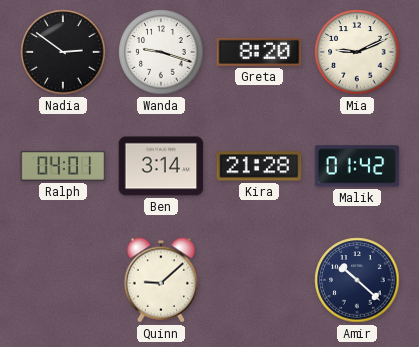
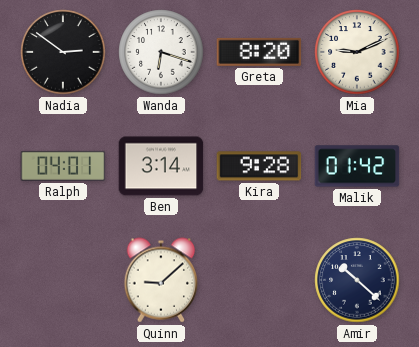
Wanda: 9:18 -> 6:18 (161, 52)
Kira: 21:28 -> 9:28 (259, 166)
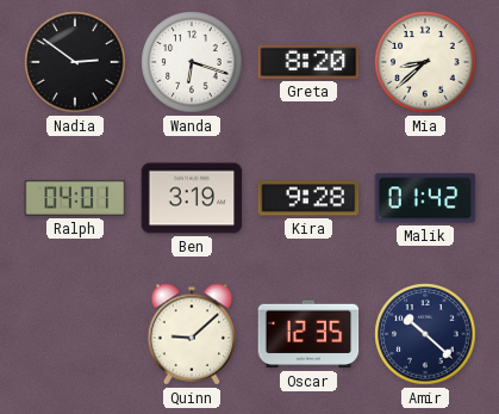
Mia: 9:11 -> 8:38 (425, 62)
Ben: 3:14 -> 3:19 (192, 198)
Oscar: none -> 12:35 (308, 334)
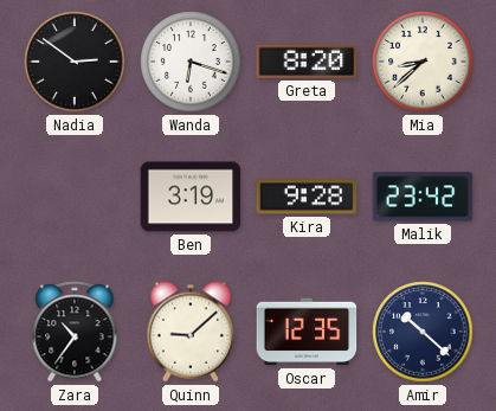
Ralph: 04:01 -> none (75, 198)
Malik: 01:42 -> 23:42 (423, 197)
Zara: none -> 10:36 (75, 332)
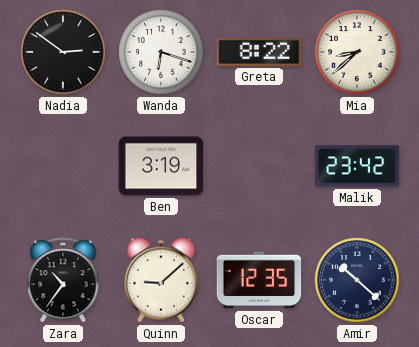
Greta: 8:20 -> 8:22 (259, 52)
Kira: 9:28 -> none (307, 197)
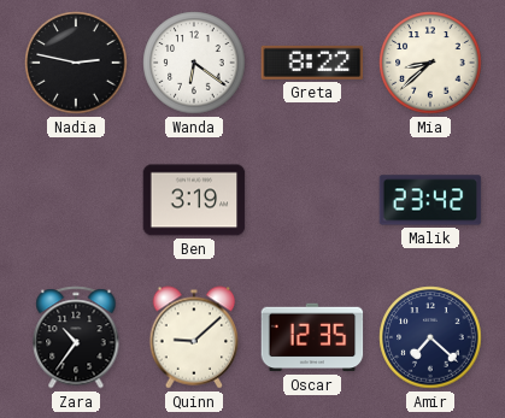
Nadia: 2:51 -> 2:47 (76, 63)
Wanda: 6:18 -> 6:21 (194, 63)
Amir: 10:22 -> 7:22 (430, 337)
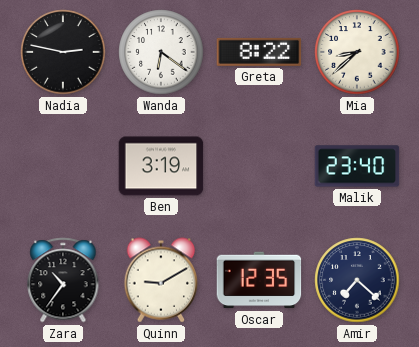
Malik: 23:42 -> 23:40 (357, 166)
Quinn: 9:08 -> 9:10 (161, 280)
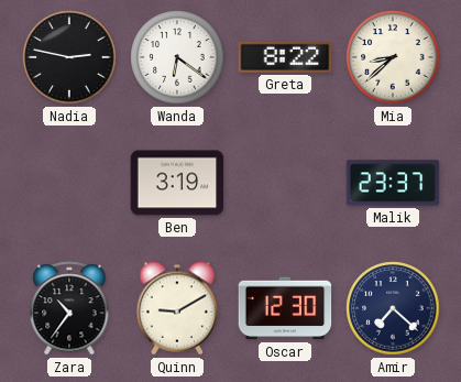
Malik: 23:40 -> 23:37 (393, 183)
Oscar: 12:35 -> 12:30 (285, 308)
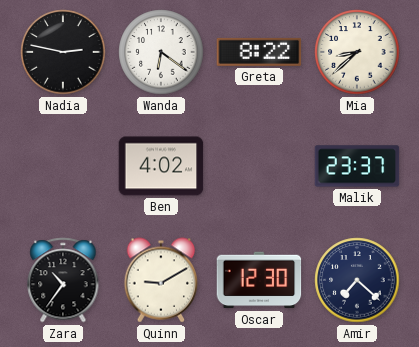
Ben: 3:19 -> 4:02 (161, 166)
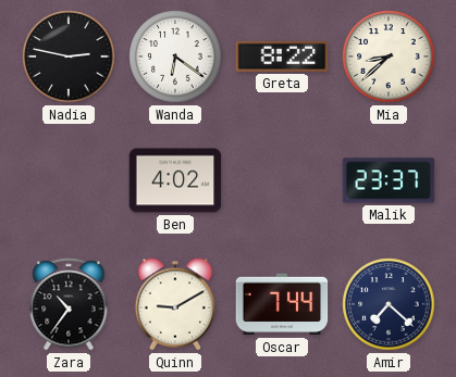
Oscar: 12:30 -> 7:44 (282, 304)
